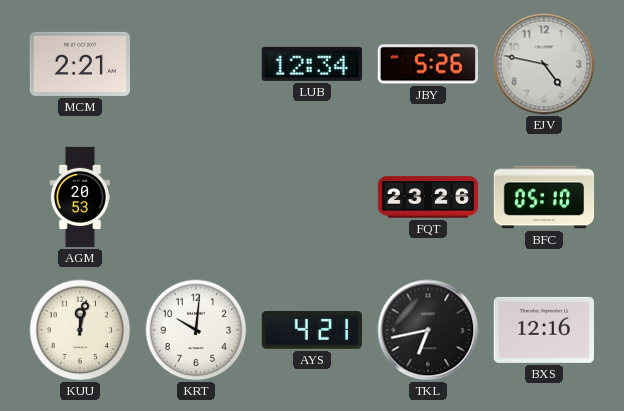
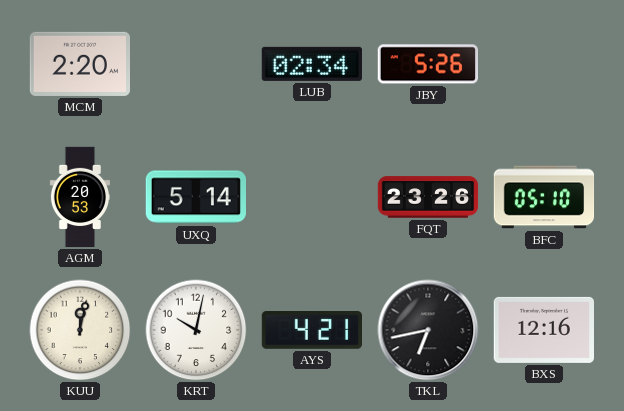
MCM: 2:21 -> 2:20 (79, 64)
LUB: 12:34 -> 02:34 (312, 64)
EJV: 4:47 -> none (544, 64)
UXQ: none -> 5:14 (195, 197)
KRT: 10:01 -> 10:02 (196, 330)
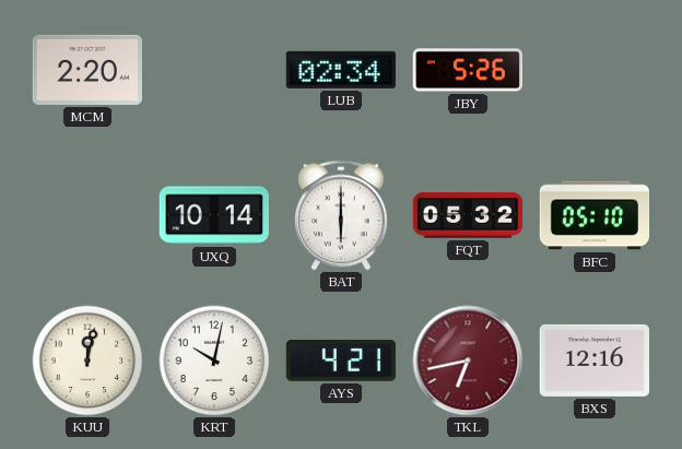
AGM: 20:53 -> none (79, 197)
UXQ: 5:14 -> 10:14 (213, 215)
BAT: none -> 6:00 (342, 215)
FQT: 23:26 -> 05:32 (468, 215)
TKL dial: black -> burgundy (468, 361)
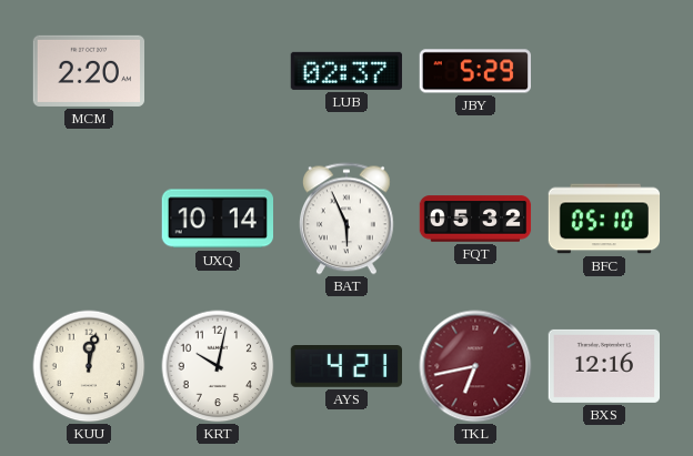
LUB: 02:34 -> 02:37 (346, 71)
JBY: 5:26 -> 5:29 (474, 71)
BAT: 6:00 -> 5:56 (348, 219)
